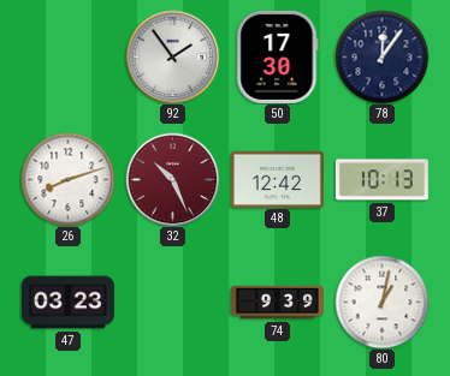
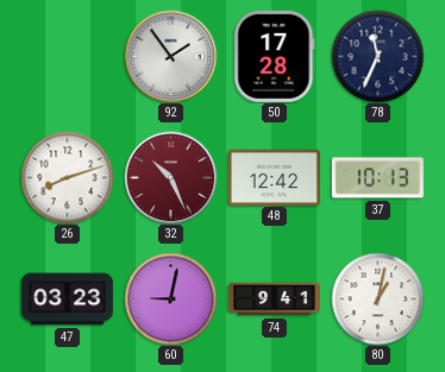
50: 17:30 -> 17:28 (275, 56)
78: 12:06 -> 11:34 (377, 56)
60: none -> 9:02 (170, 298)
74: 9:39 -> 9:41 (274, 300)
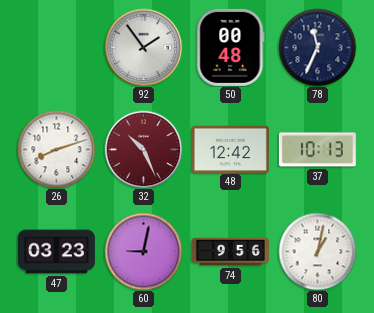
50: 17:28 -> 00:48 (231, 47)
74: 9:41 -> 9:56 (230, 252)
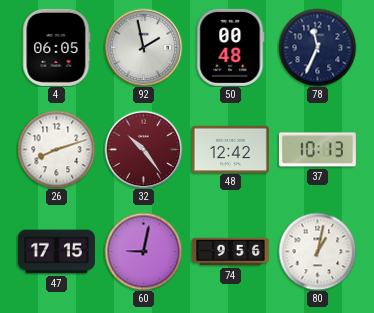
4: none -> 06:05 (57, 47)
92: 1:54 -> 1:58 (143, 47)
32: 10:26 -> 10:24 (143, 149)
47: 03:23 -> 17:15 (56, 252)
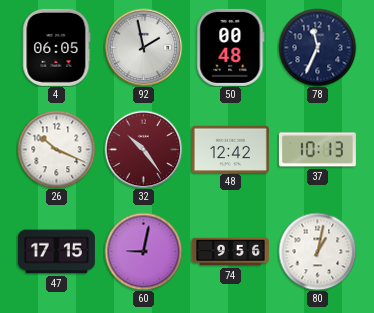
26: 8:12 -> 10:19 (56, 149)
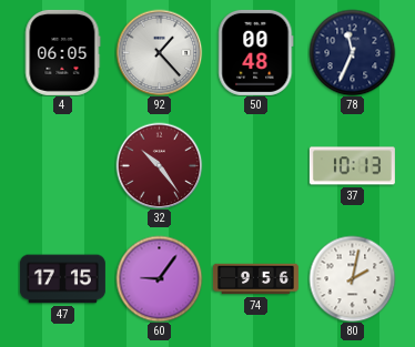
92: 1:58 -> 1:23 (159, 52)
26: 10:19 -> none (56, 149)
48: 12:42 -> none (230, 149)
60: 9:02 -> 9:06 (159, 278)
80: 1:02 -> 2:02 (352, 278)
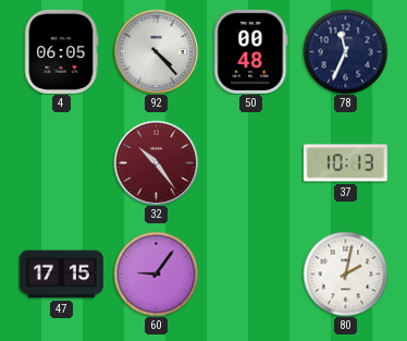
92: 1:23 -> 4:23 (156, 51)
74: 9:56 -> none (255, 279)
